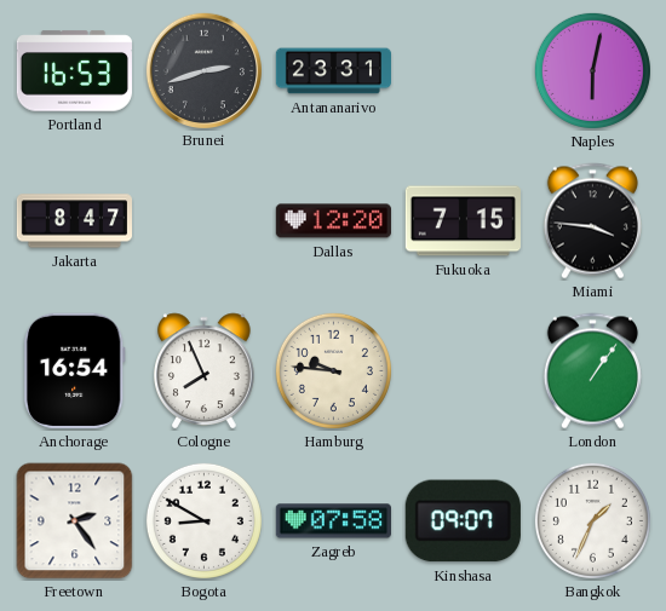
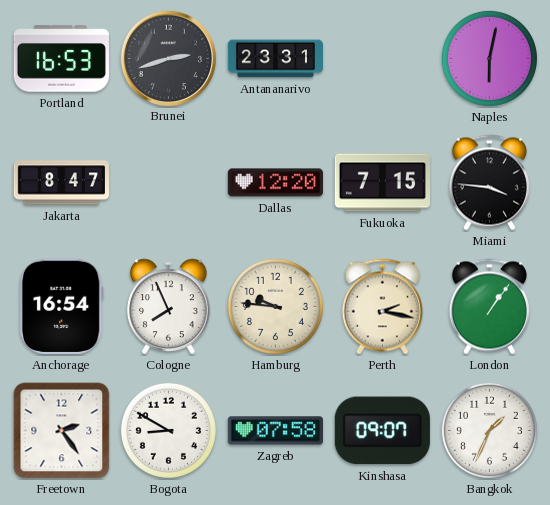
Perth: none -> 2:17 (382, 307)
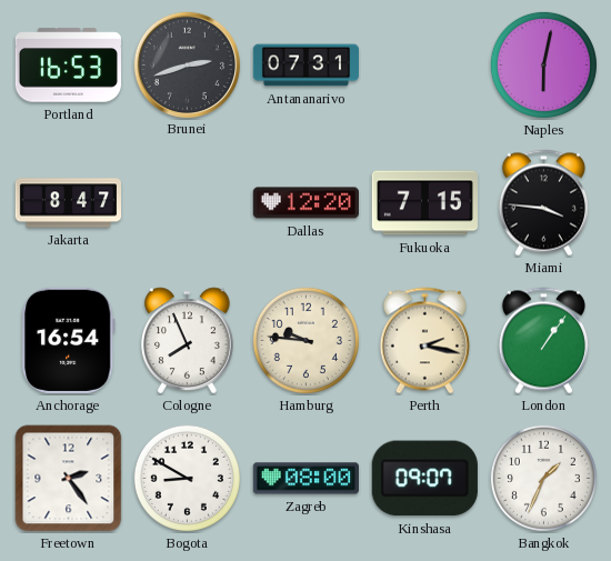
Antananarivo: 23:31 -> 07:31 (305, 66)
Zagreb: 07:58 -> 08:00 (305, 479)
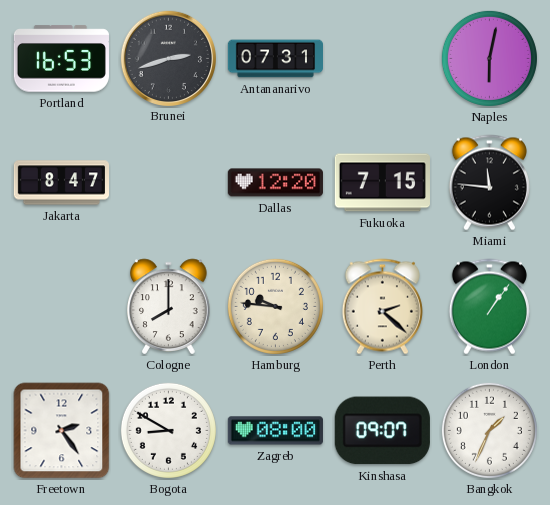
Miami: 3:46 -> 11:46 (489, 183)
Anchorage: 16:54 -> none (68, 340)
Cologne: 7:56 -> 8:00 (169, 307)
Perth: 2:17 -> 2:22 (382, 307)
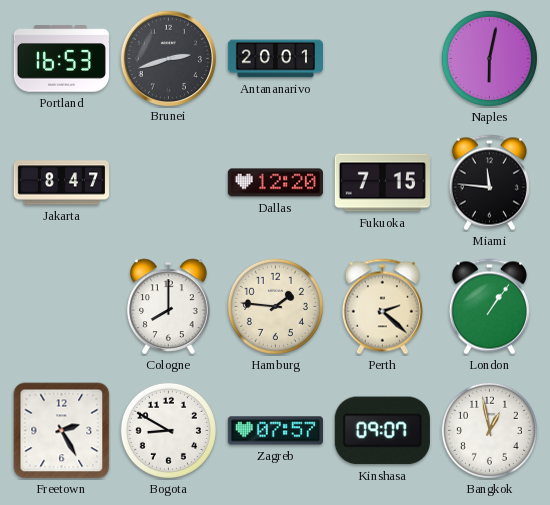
Antananarivo: 07:31 -> 20:01 (275, 59)
Hamburg: 9:46 -> 1:46 (275, 306)
Freetown: 2:24 -> 2:25 (62, 431)
Zagreb: 08:00 -> 07:57 (275, 431)
Bangkok: 1:34 -> 12:58 (489, 430)
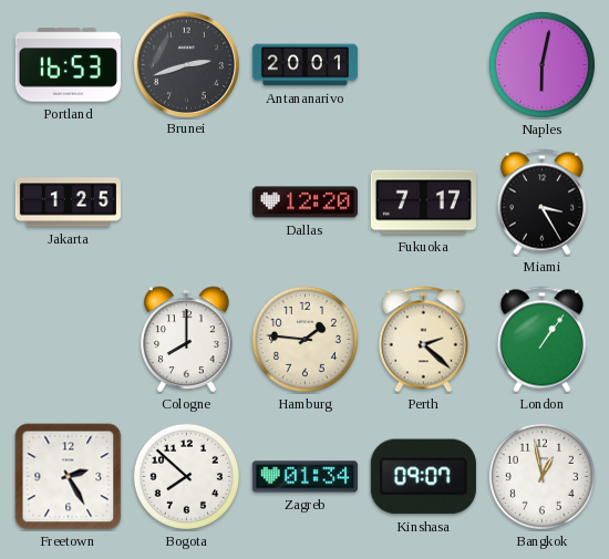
Jakarta: 8:47 -> 1:25 (68, 203)
Fukuoka: 7:15 -> 7:17 (423, 203)
Miami: 11:46 -> 3:25 (541, 203)
Bogota: 8:50 -> 7:52 (186, 476)
Zagreb: 07:57 -> 01:34 (304, 477)
